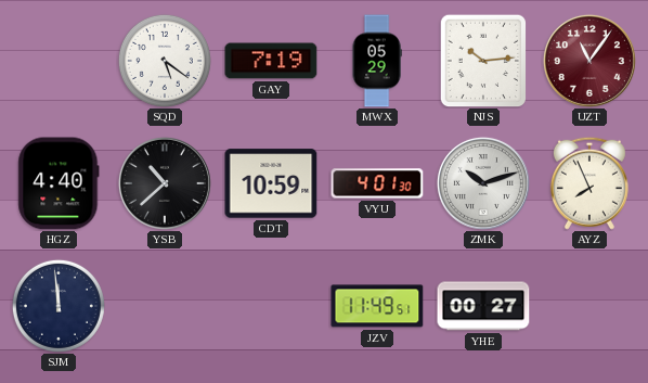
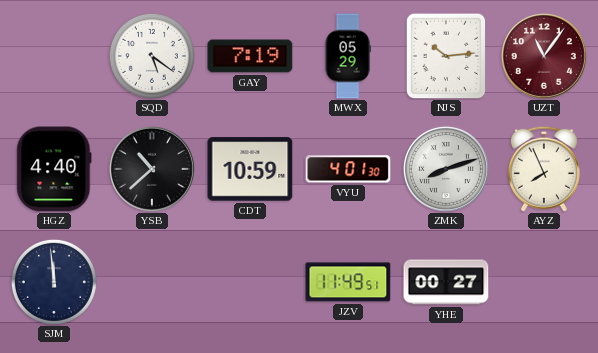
ZMK: 10:12 -> 8:12 (446, 169)
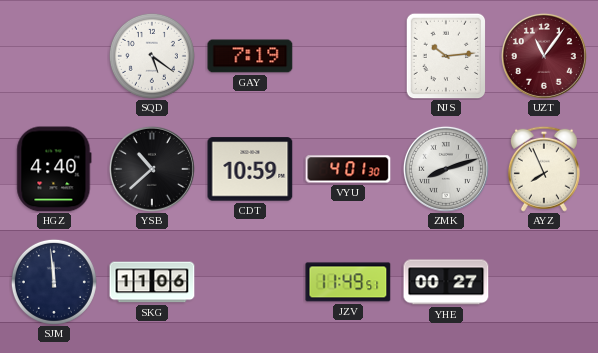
MWX: 05:29 -> none (348, 56)
SKG: none -> 11:06 (152, 282)
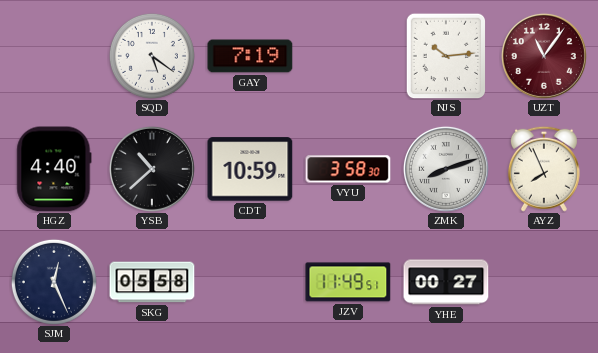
VYU: 4:01 -> 3:58 (348, 169)
SJM: 11:59 -> 12:26 (54, 282)
SKG: 11:06 -> 05:58 (152, 282)
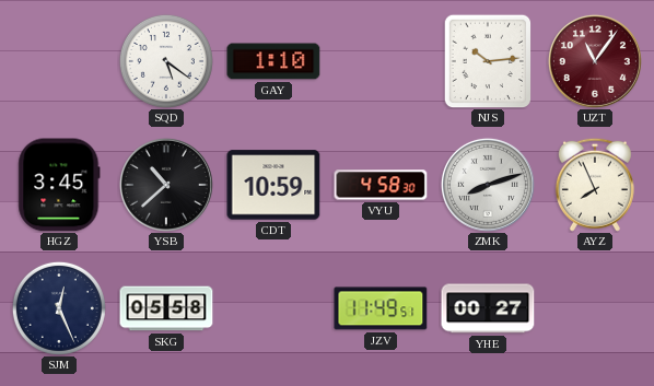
GAY: 7:19 -> 1:10 (273, 61)
HGZ: 4:40 -> 3:45 (59, 185)
VYU: 3:58 -> 4:58 (381, 185)
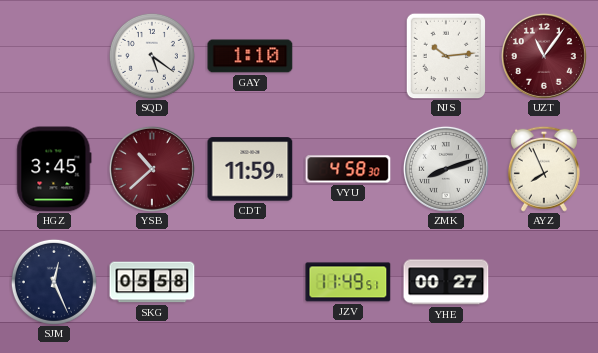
YSB dial: black -> burgundy (152, 169)
CDT: 10:59 -> 11:59 (250, 169)
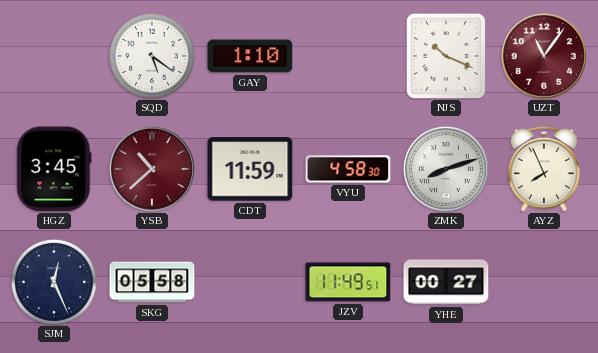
NJS: 10:14 -> 10:19 (446, 56)
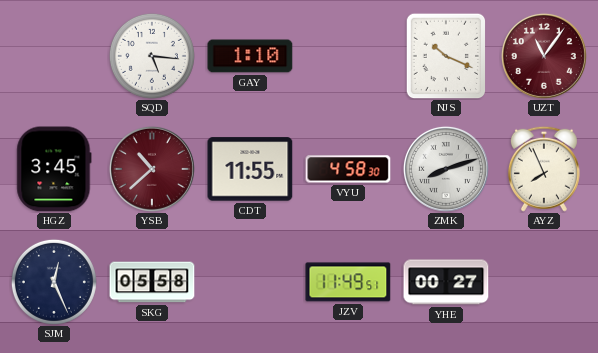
SQD: 5:21 -> 5:16 (152, 56)
CDT: 11:59 -> 11:55 (250, 169)
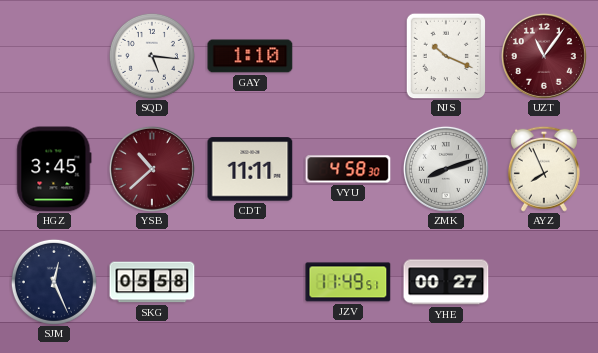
CDT: 11:55 -> 11:11 (250, 169)
